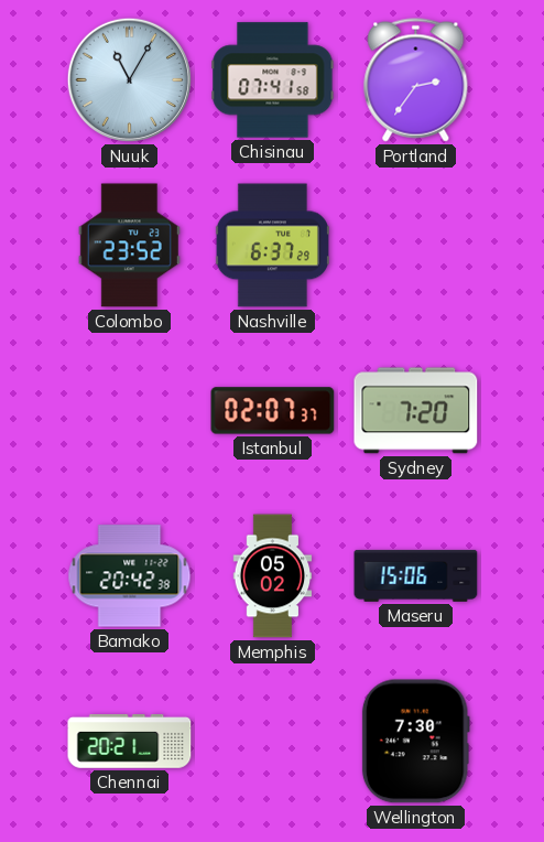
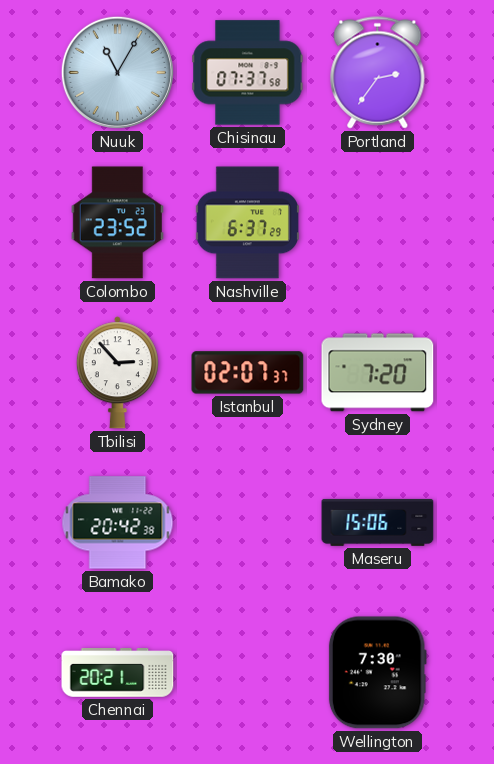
Chisinau: 07:41 -> 07:37 (248, 73)
Tbilisi: none -> 2:53 (117, 373)
Memphis: 05:02 -> none (273, 576)
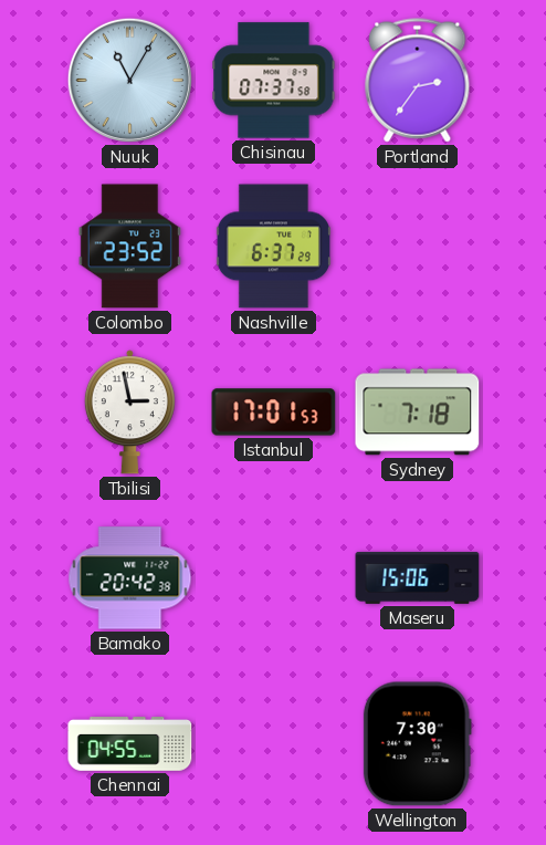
Tbilisi: 2:53 -> 2:58 (129, 413)
Istanbul: 02:07 -> 17:01 (274, 413)
Sydney: 7:20 -> 7:18 (418, 413)
Chennai: 20:21 -> 04:55 (130, 744)
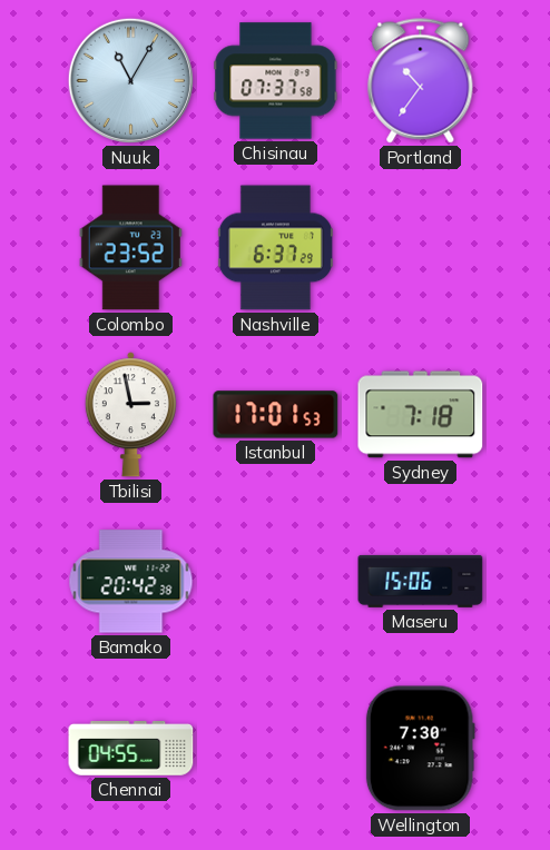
Portland: 2:36 -> 10:36 (421, 81)
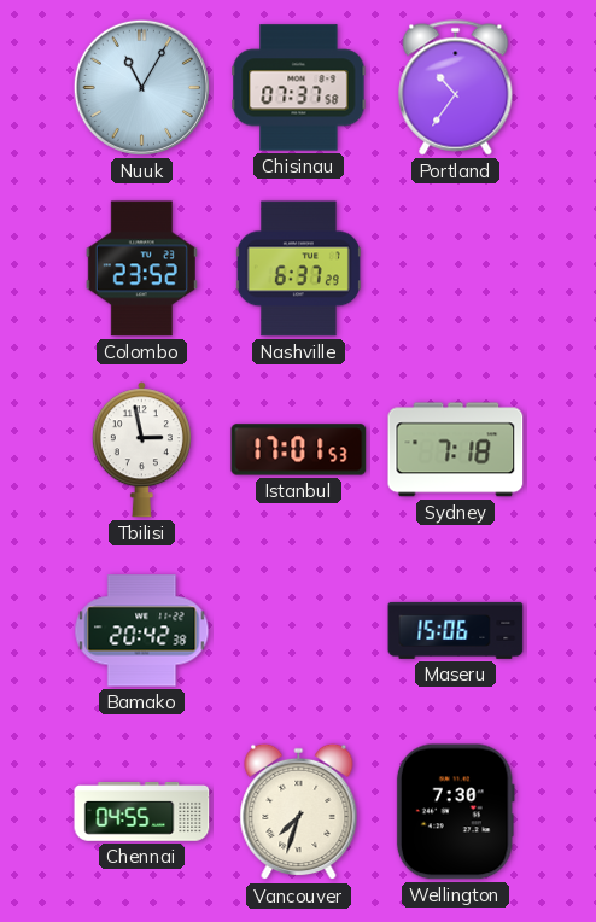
Vancouver: none -> 7:33 (299, 812)
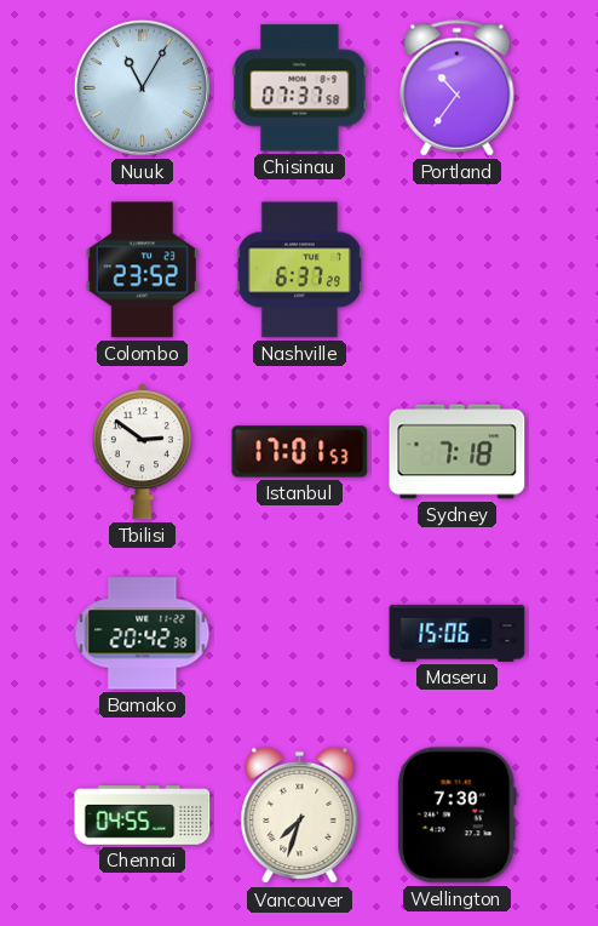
Tbilisi: 2:58 -> 2:51 (142, 452)
